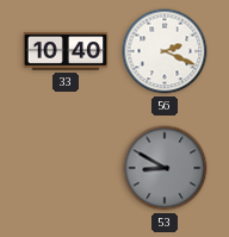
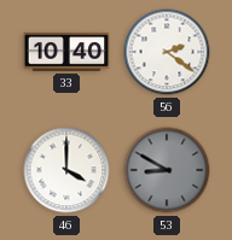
56: 2:19 -> 2:21 (167, 52)
46: none -> 4:00 (66, 170)
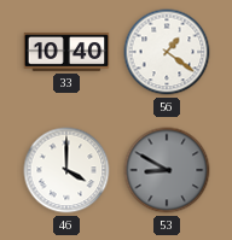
56: 2:21 -> 1:21 (167, 52)
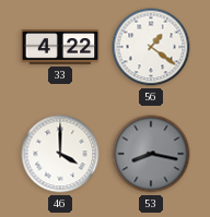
33: 10:40 -> 4:22 (60, 47)
53: 8:50 -> 8:17 (151, 154)
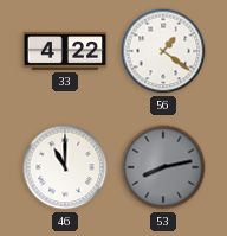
46: 4:00 -> 11:00 (65, 167)
53: 8:17 -> 8:13 (163, 167)
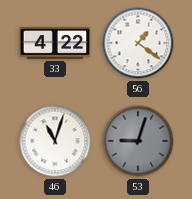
46: 11:00 -> 11:03 (55, 141)
53: 8:13 -> 9:03 (138, 141)
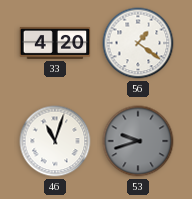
33: 4:22 -> 4:20 (55, 43)
53: 9:03 -> 9:42 (138, 141)
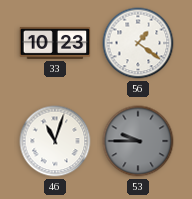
33: 4:20 -> 10:23 (55, 43)
53: 9:42 -> 9:45 (138, 141)
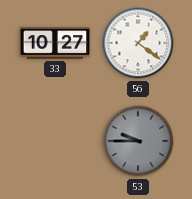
33: 10:23 -> 10:27 (55, 43)
46: 11:03 -> none (55, 141)
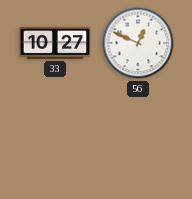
56: 1:21 -> 12:49 (138, 43)
53: 9:45 -> none (138, 141)
